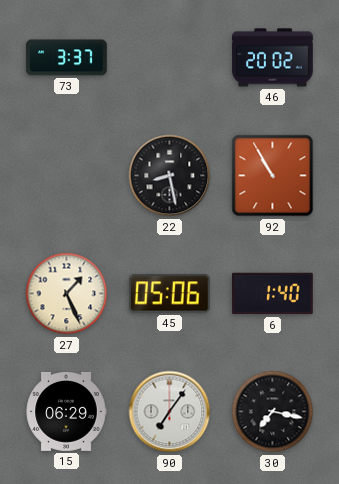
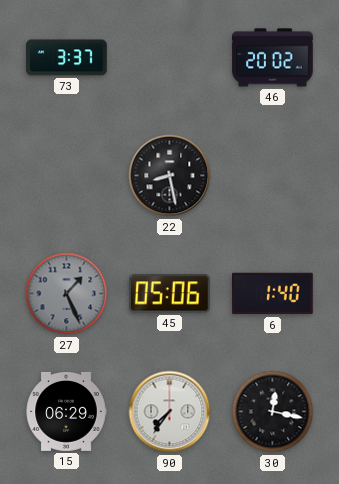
92: 10:55 -> none (273, 176)
27 dial: cream -> grey (67, 294)
90: 7:06 -> 7:36 (170, 412)
30: 7:17 -> 12:17 (273, 412)
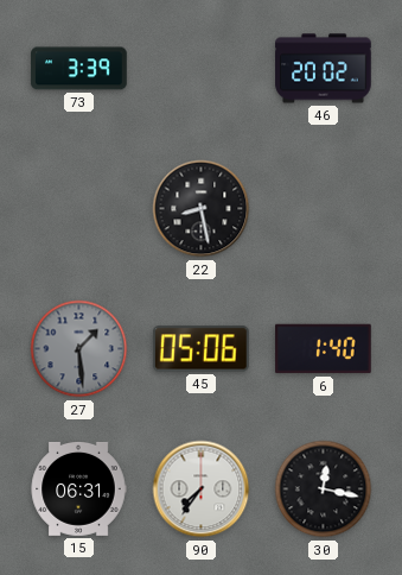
73: 3:37 -> 3:39 (79, 69)
27: 1:26 -> 1:29 (79, 349)
15: 06:29 -> 06:31 (78, 488)
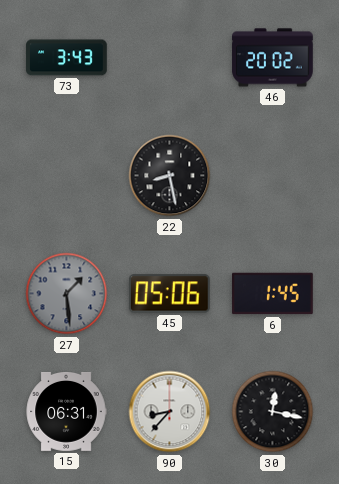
73: 3:39 -> 3:43 (67, 58)
6: 1:40 -> 1:45 (273, 294)
90: 7:36 -> 8:37 (170, 412)
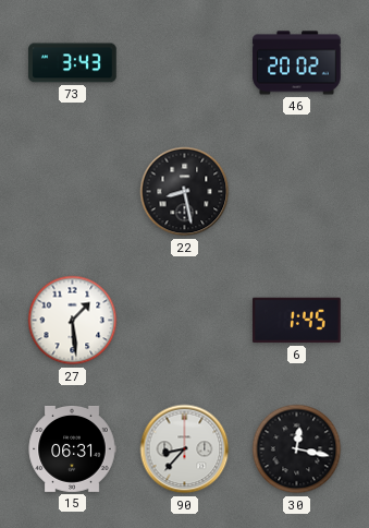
27 dial: grey -> white (73, 321)
45: 05:06 -> none (169, 294)
